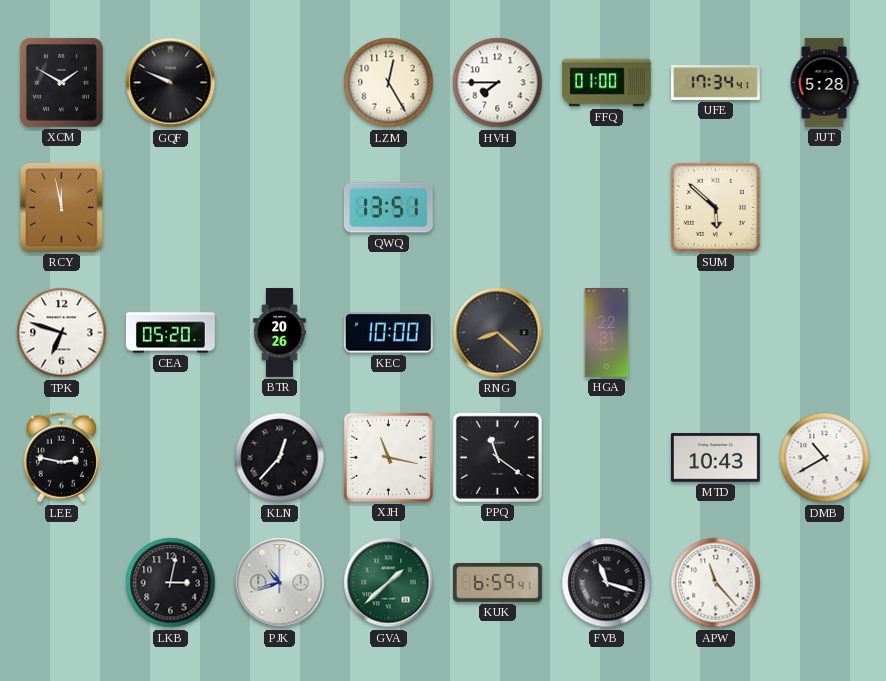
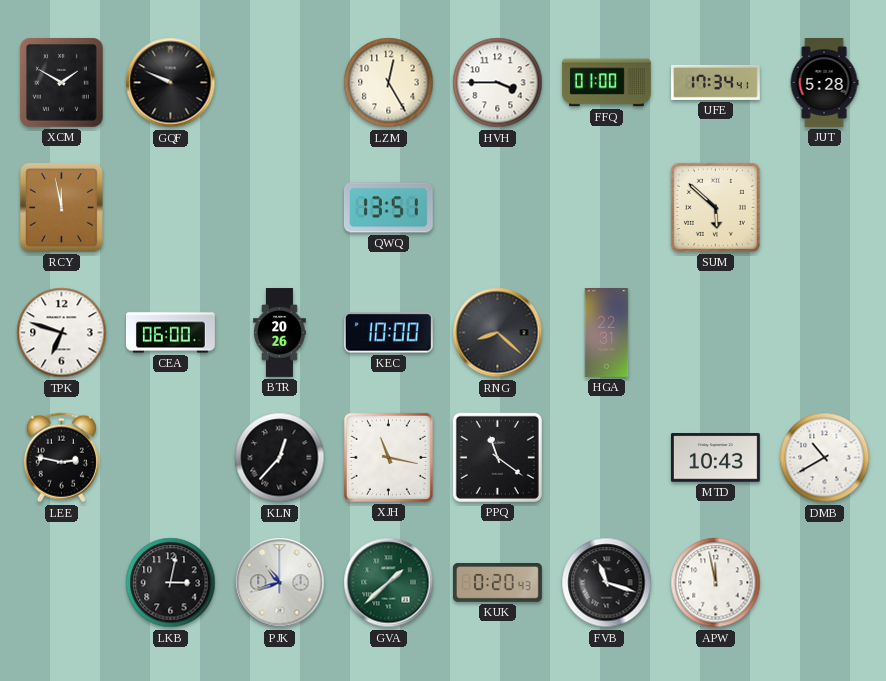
HVH: 7:45 -> 3:45 (498, 83)
CEA: 05:20 -> 06:00 (171, 333)
KUK: 6:59 -> 0:20 (497, 583)
APW: 11:23 -> 11:58 (716, 583)
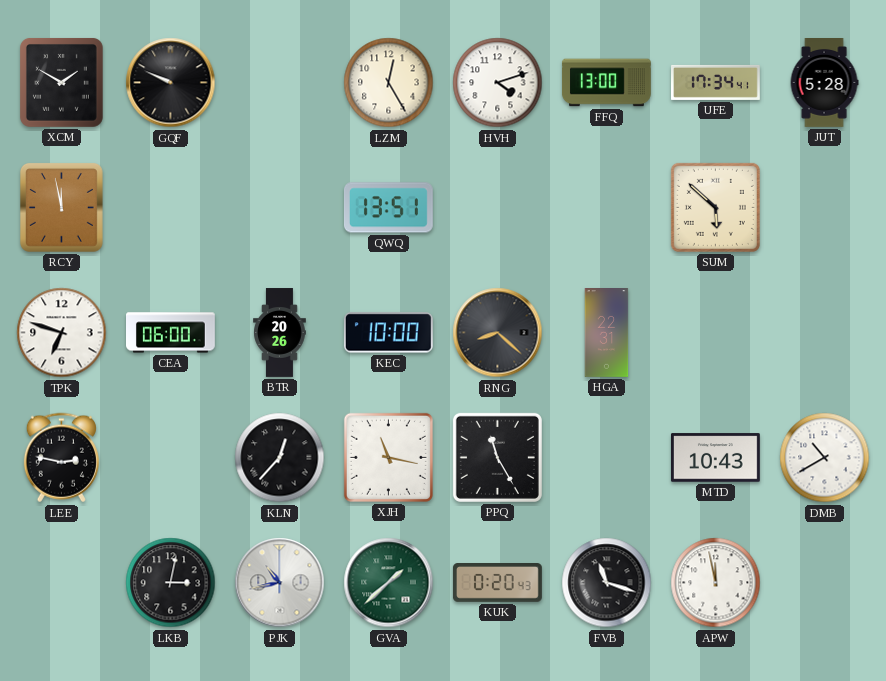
HVH: 3:45 -> 4:12 (498, 83)
FFQ: 01:00 -> 13:00 (606, 83)
PPQ: 11:21 -> 11:25 (497, 457)
PJK: 10:42 -> 10:43 (280, 583)
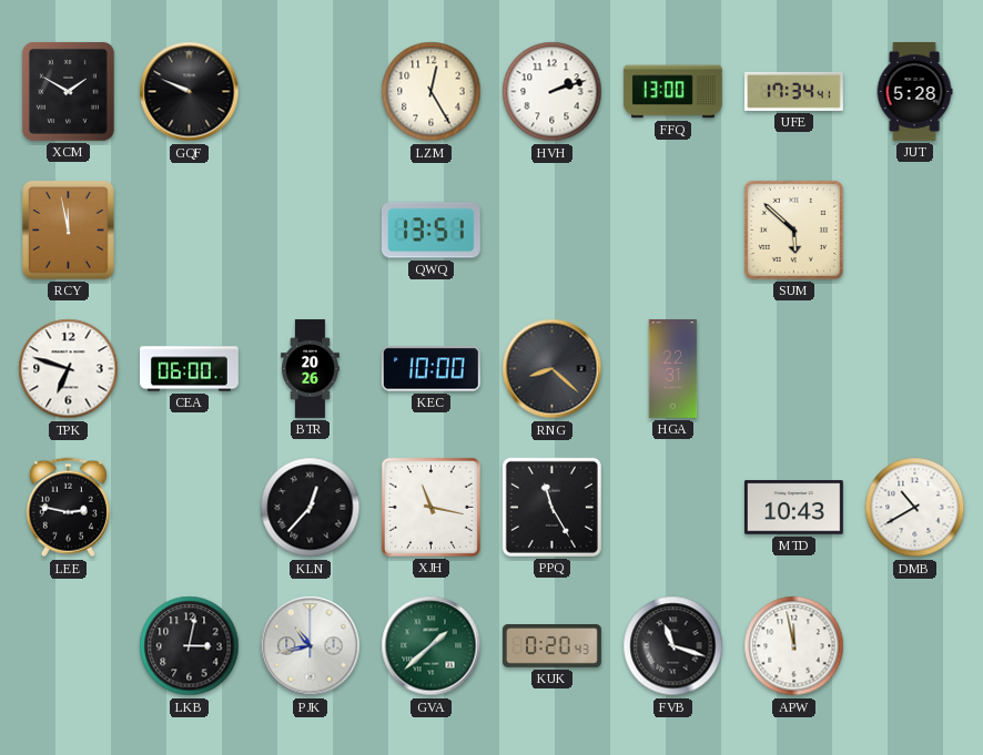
HVH: 4:12 -> 2:12 (553, 92)
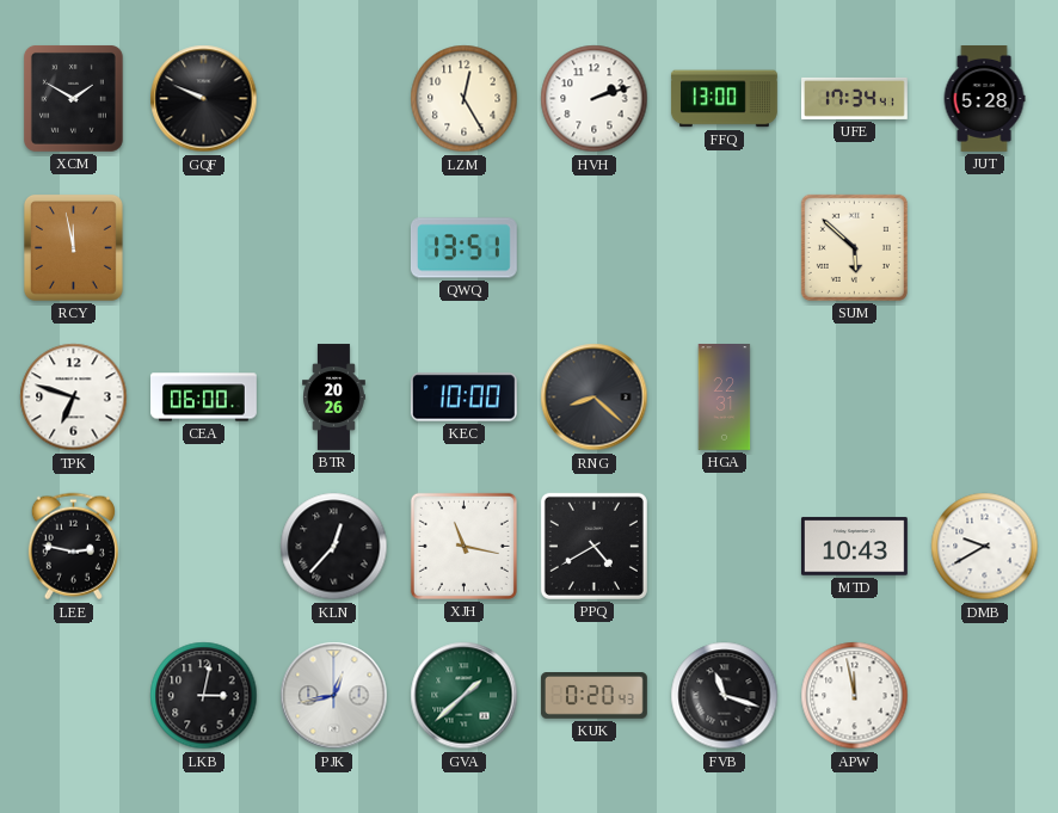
PPQ: 11:25 -> 4:40 (593, 546)
DMB: 10:40 -> 9:40 (985, 547)
PJK: 10:43 -> 12:43 (334, 696)
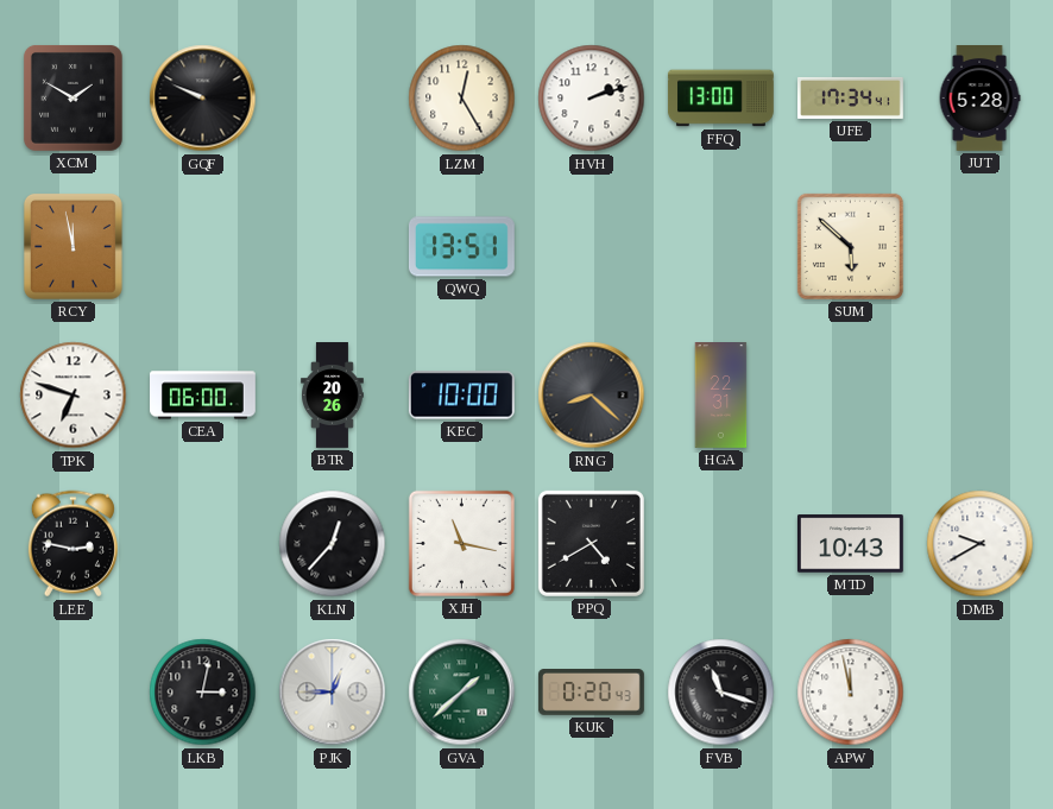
PJK: 12:43 -> 12:45 (333, 693)
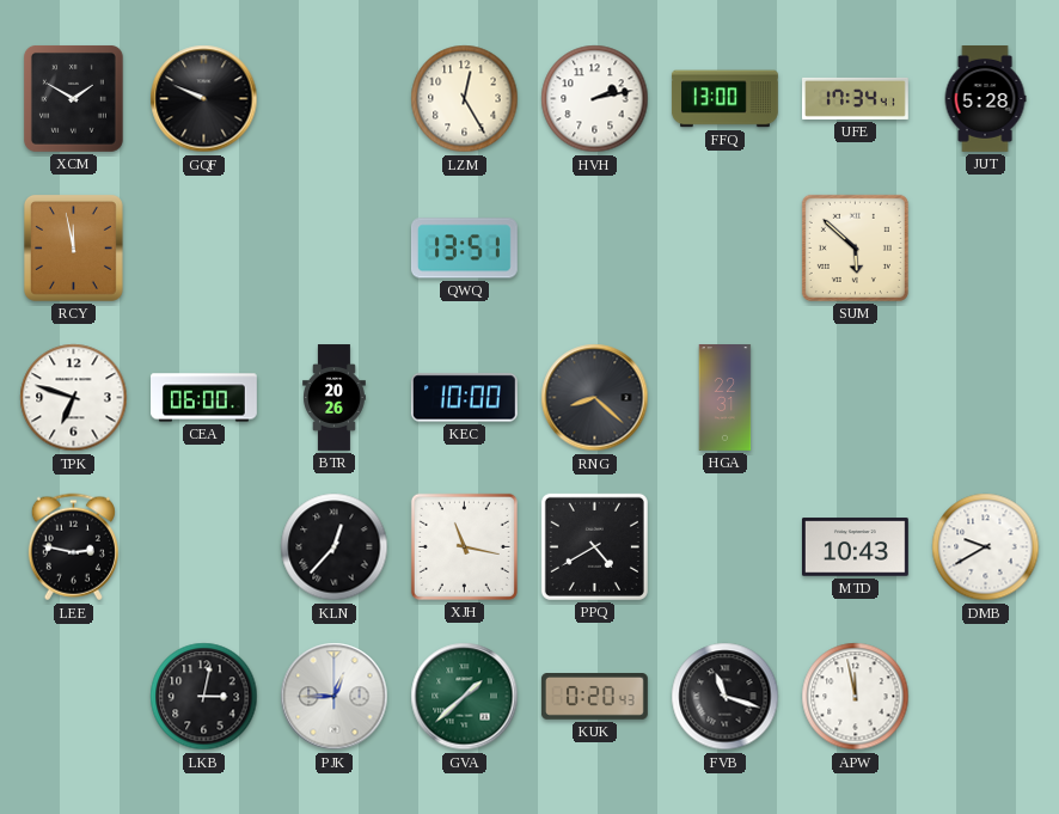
HVH: 2:12 -> 2:13 (595, 99)
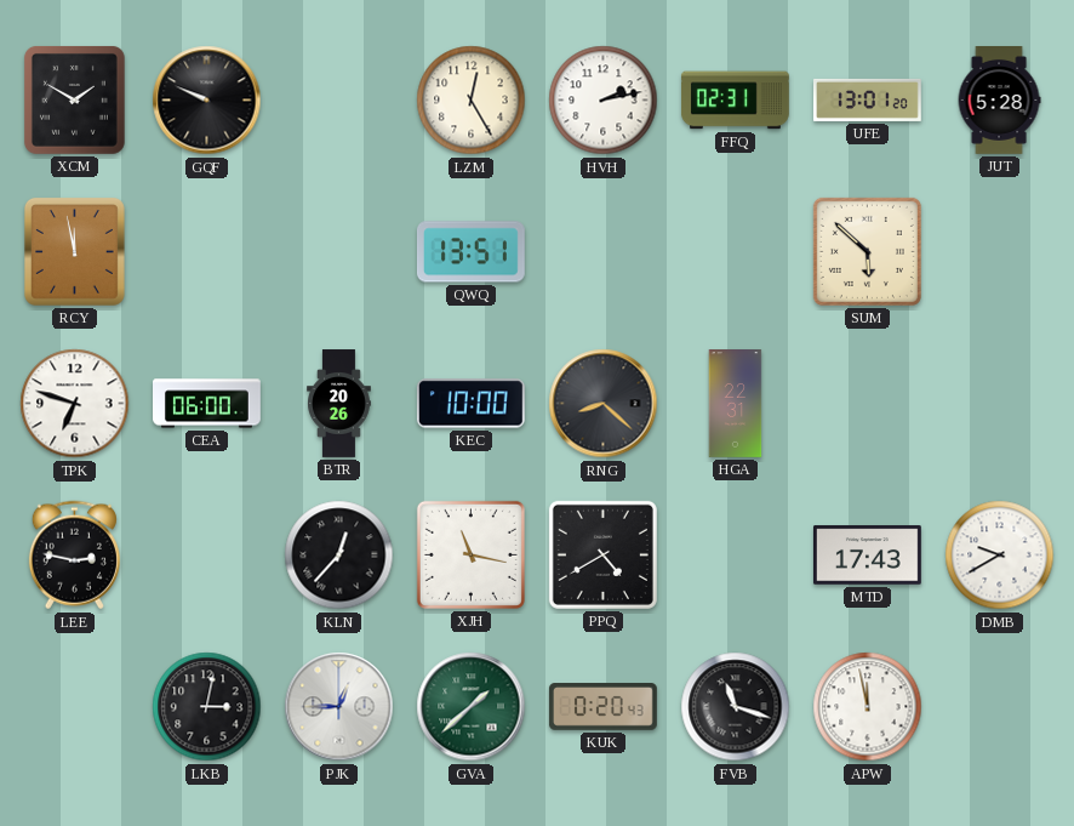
FFQ: 13:00 -> 02:31 (735, 101)
UFE: 17:34 -> 13:01 (868, 99)
MTD: 10:43 -> 17:43 (867, 556)
